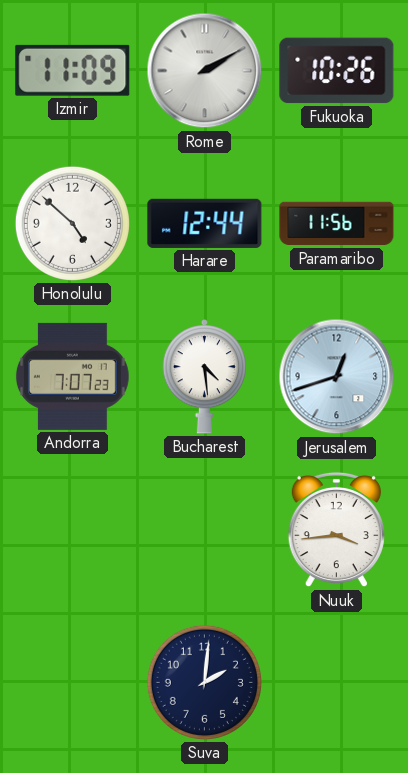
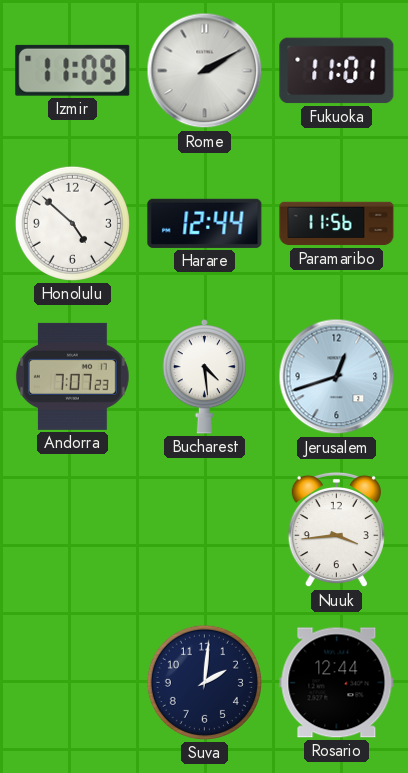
Fukuoka: 10:26 -> 11:01 (337, 71)
Rosario: none -> 12:44 (337, 683)
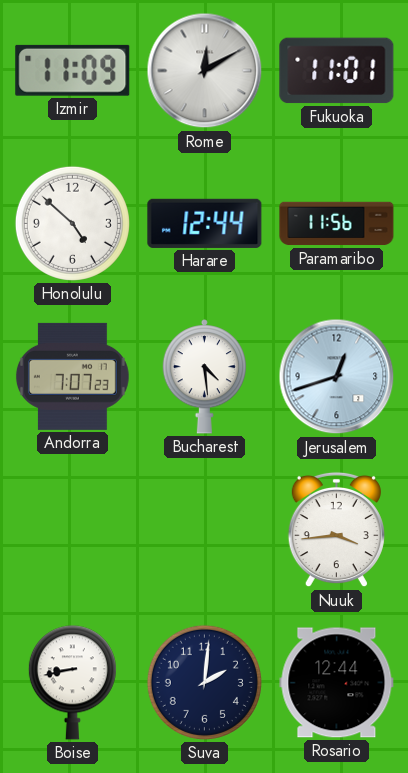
Rome: 2:10 -> 12:10 (205, 71)
Boise: none -> 8:43 (72, 683)
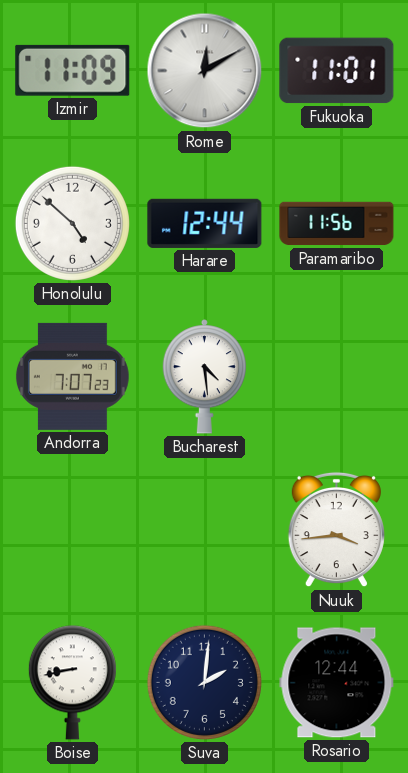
Jerusalem: 12:42 -> none (337, 377)
